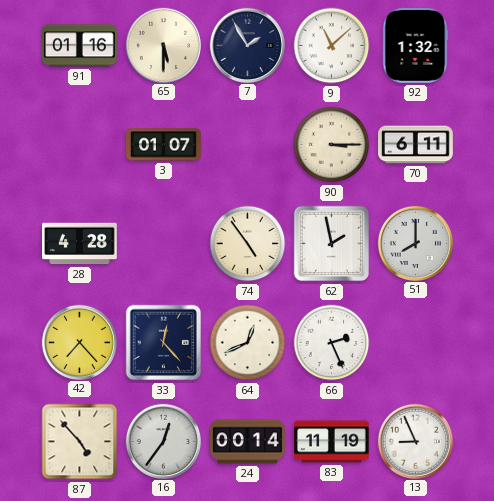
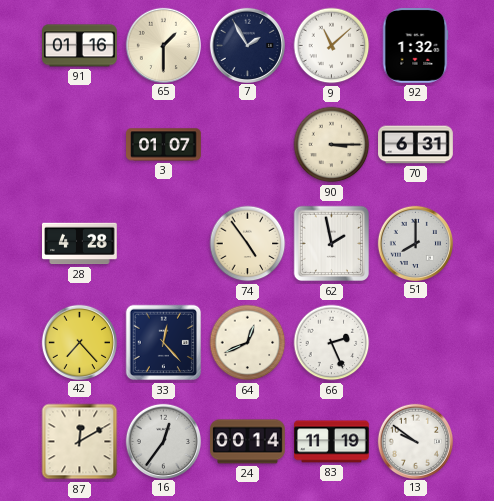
65: 5:30 -> 1:30 (163, 45)
70: 6:11 -> 6:31 (416, 145)
87: 4:53 -> 12:10 (80, 442)
13: 8:56 -> 9:51 (415, 441)
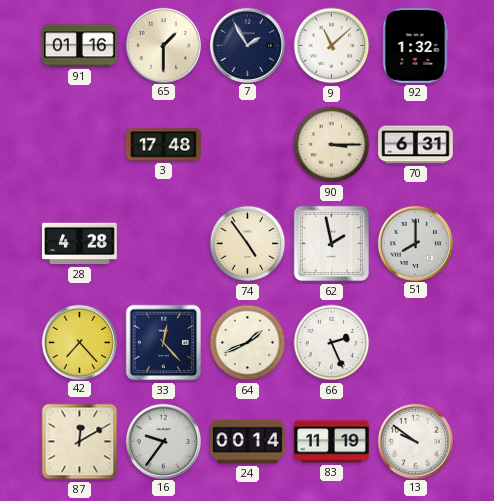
3: 01:07 -> 17:48 (164, 145)
64: 12:41 -> 1:41 (248, 343)
16: 12:36 -> 9:36 (163, 441)
